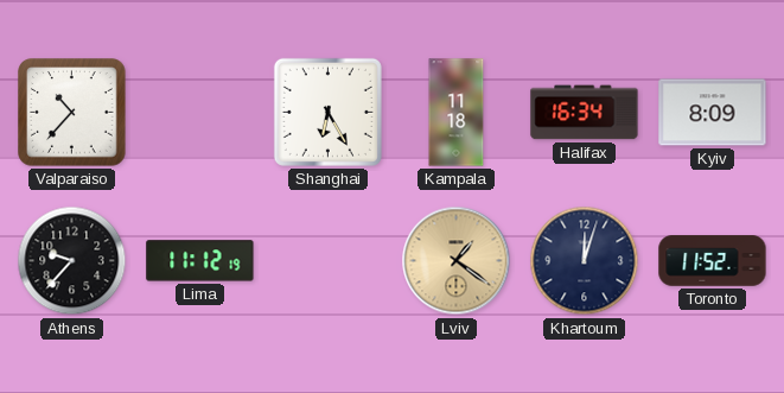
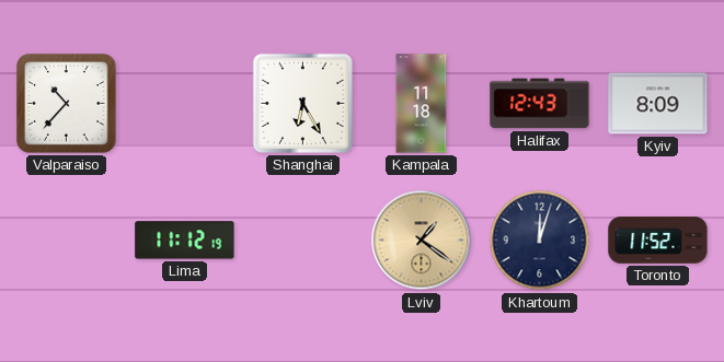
Halifax: 16:34 -> 12:43 (540, 104)
Athens: 9:37 -> none (72, 261)
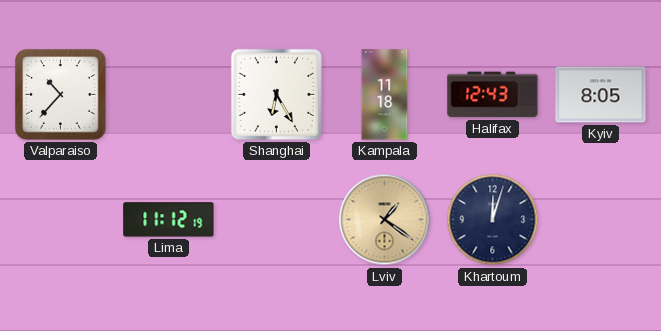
Kyiv: 8:09 -> 8:05 (601, 95)
Toronto: 11:52 -> none (658, 241)
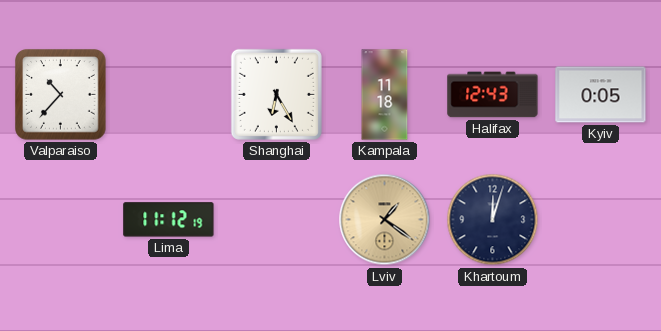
Kyiv: 8:05 -> 0:05 (601, 95)
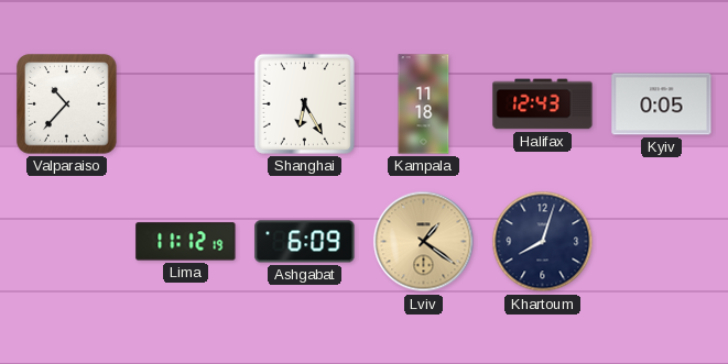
Ashgabat: none -> 6:09 (305, 242)
Khartoum: 12:03 -> 8:03 (543, 242)
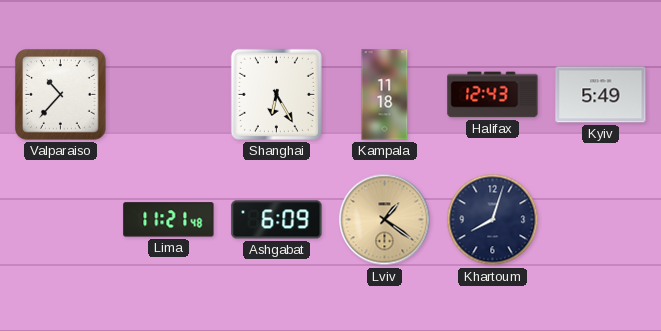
Kyiv: 0:05 -> 5:49 (601, 95)
Lima: 11:12 -> 11:21 (169, 220)
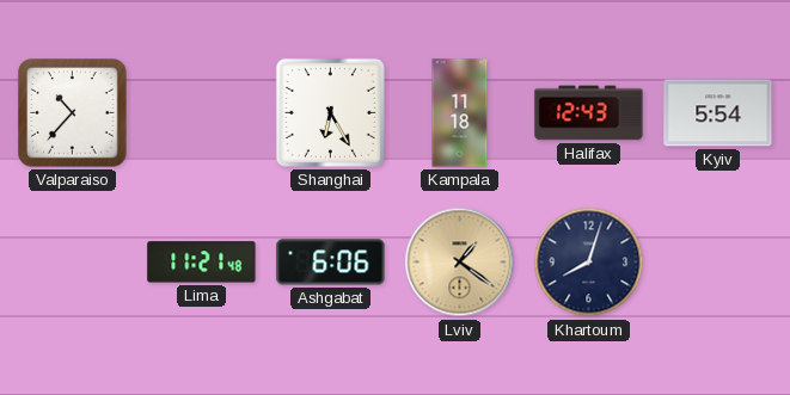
Kyiv: 5:49 -> 5:54 (718, 113)
Ashgabat: 6:09 -> 6:06 (331, 263)
